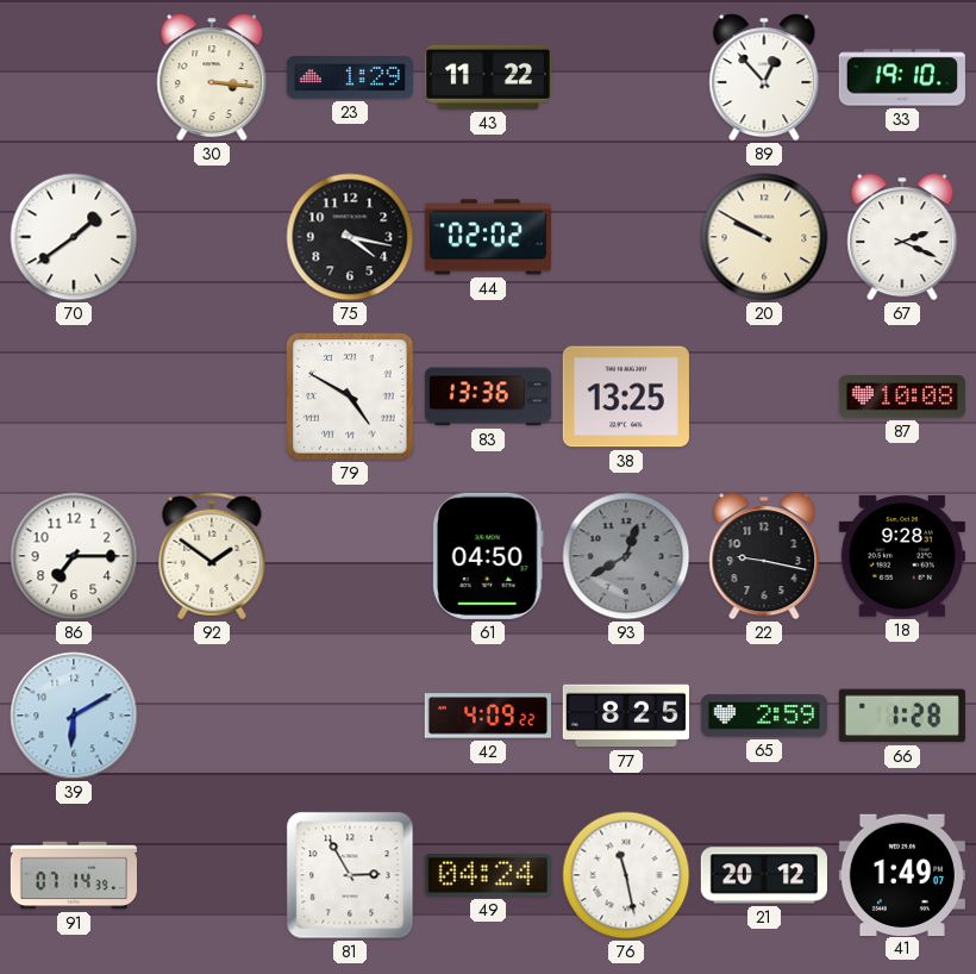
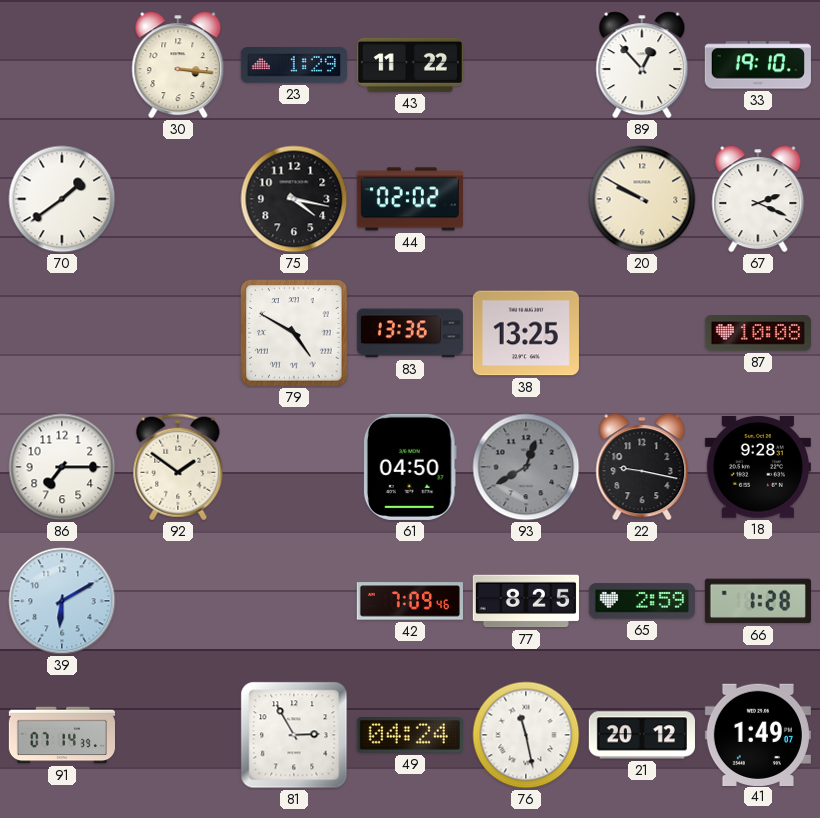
42: 4:09 -> 7:09 (410, 601)
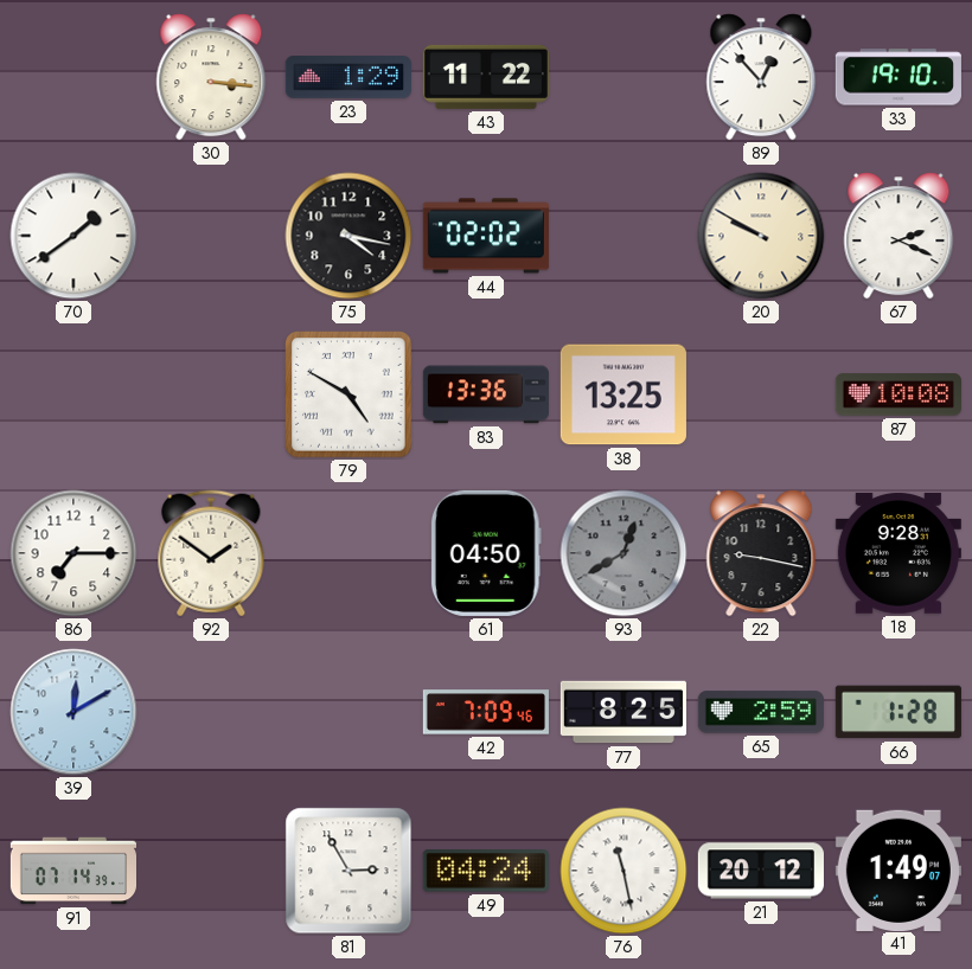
39: 6:10 -> 12:10 (73, 712)
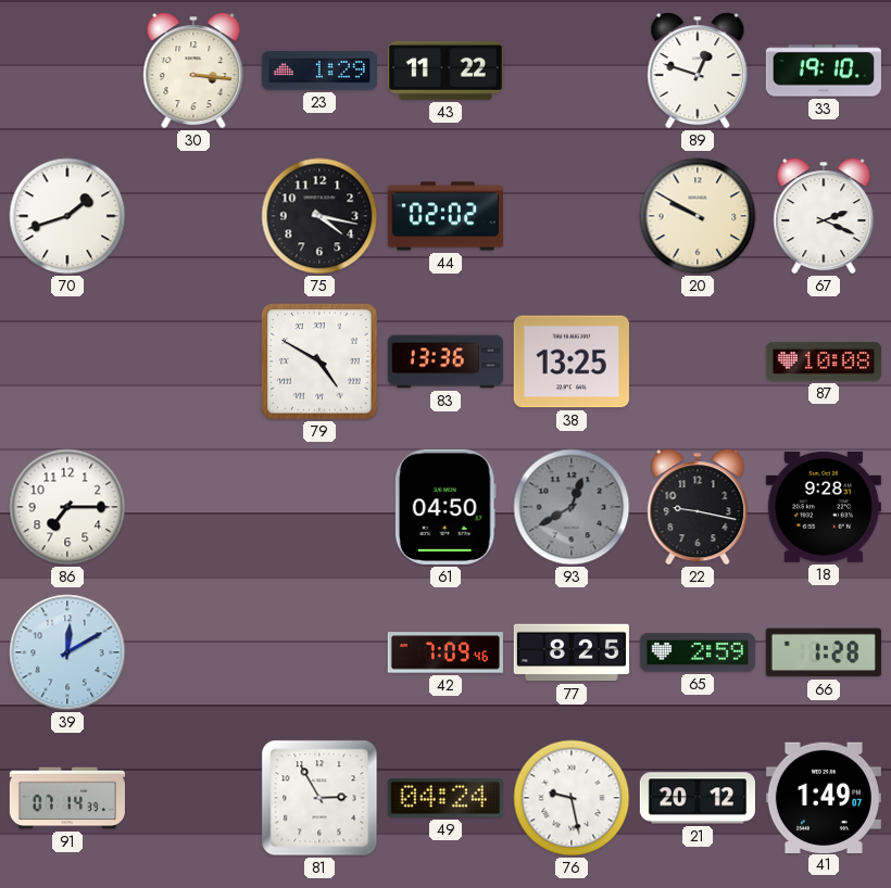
89: 12:53 -> 12:48 (698, 71)
70: 1:39 -> 1:42 (67, 216)
92: 1:51 -> none (211, 553)
76: 11:28 -> 9:28 (572, 798)
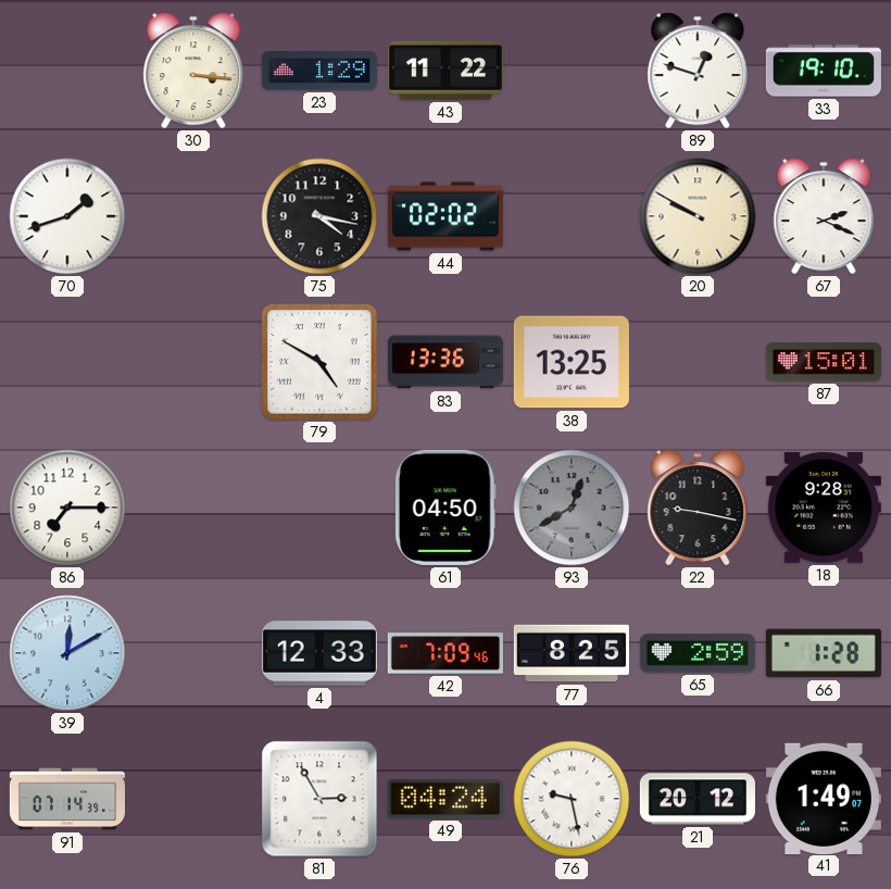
87: 10:08 -> 15:01 (824, 362)
4: none -> 12:33 (319, 653)
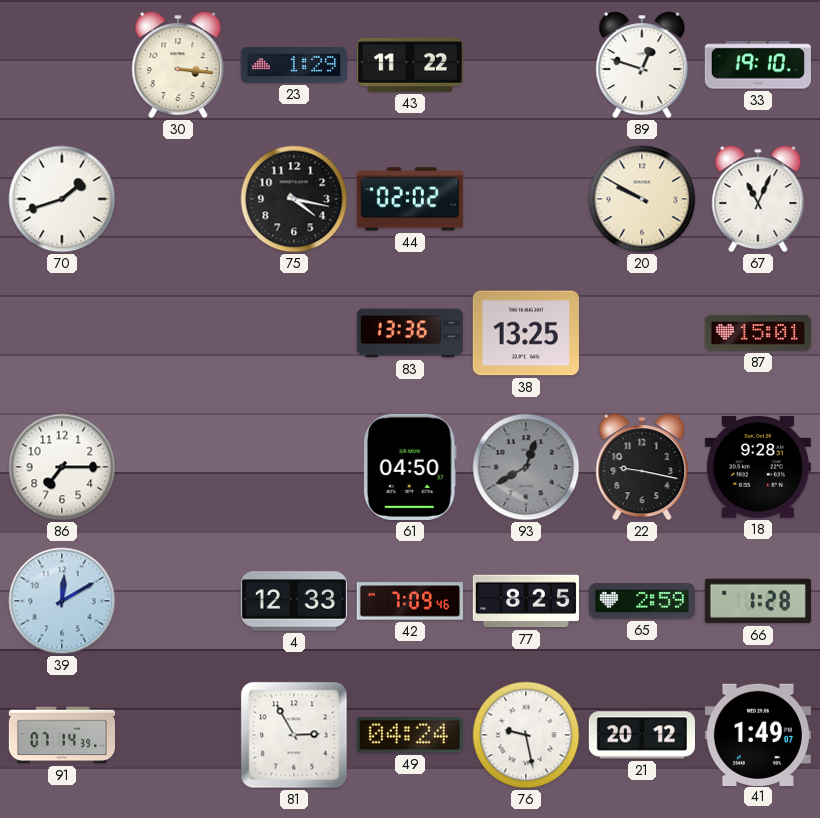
67: 2:19 -> 11:04 (758, 199)
79: 4:50 -> none (319, 362)
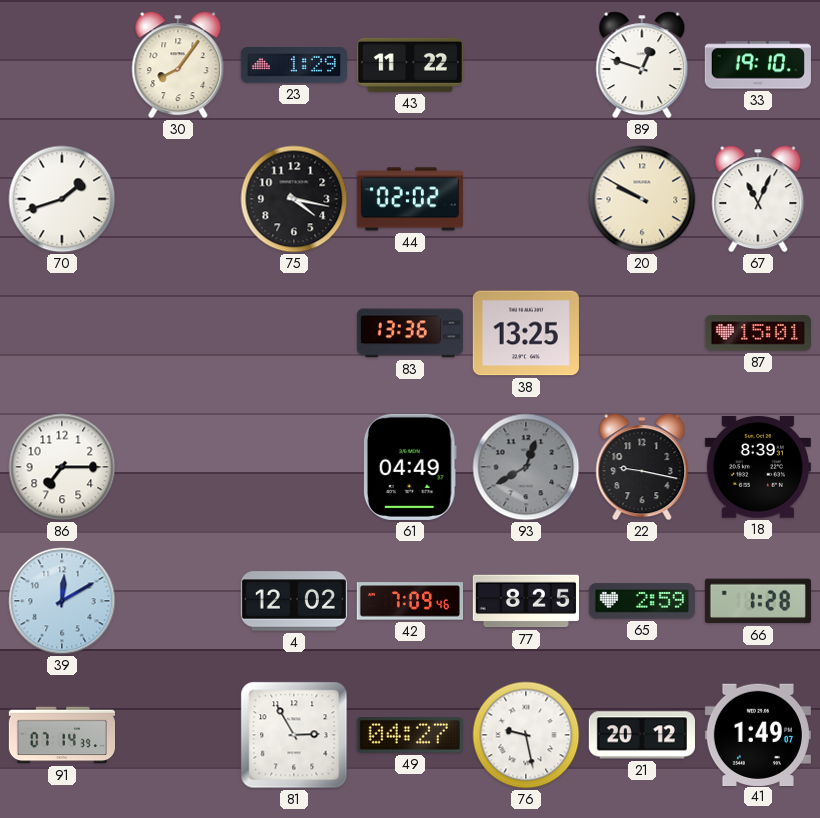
30: 3:16 -> 8:06 (178, 65)
61: 04:50 -> 04:49 (410, 467)
18: 9:28 -> 8:39 (758, 467)
4: 12:33 -> 12:02 (294, 601)
49: 04:24 -> 04:27 (410, 735)
